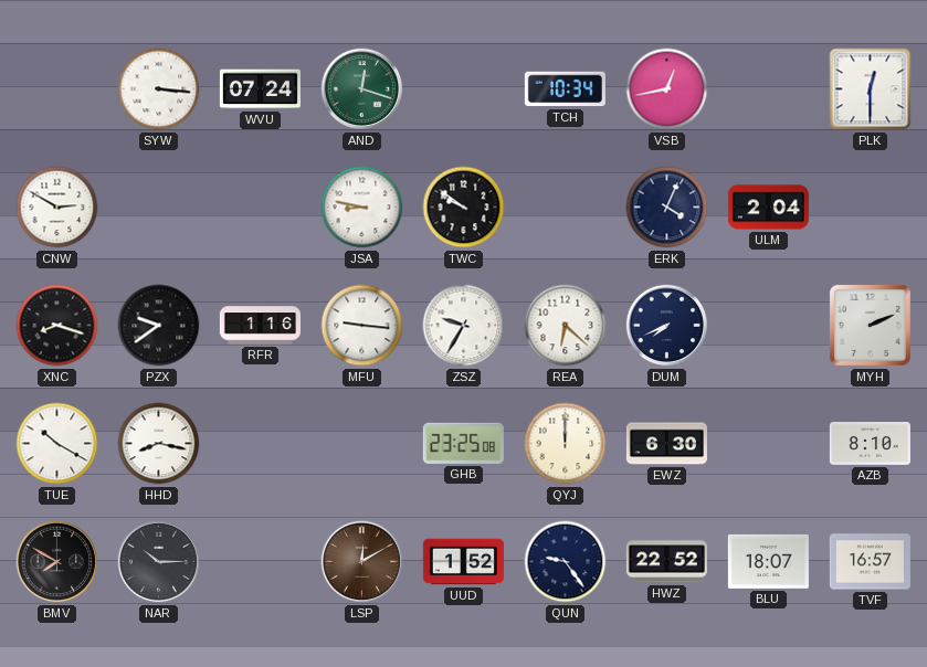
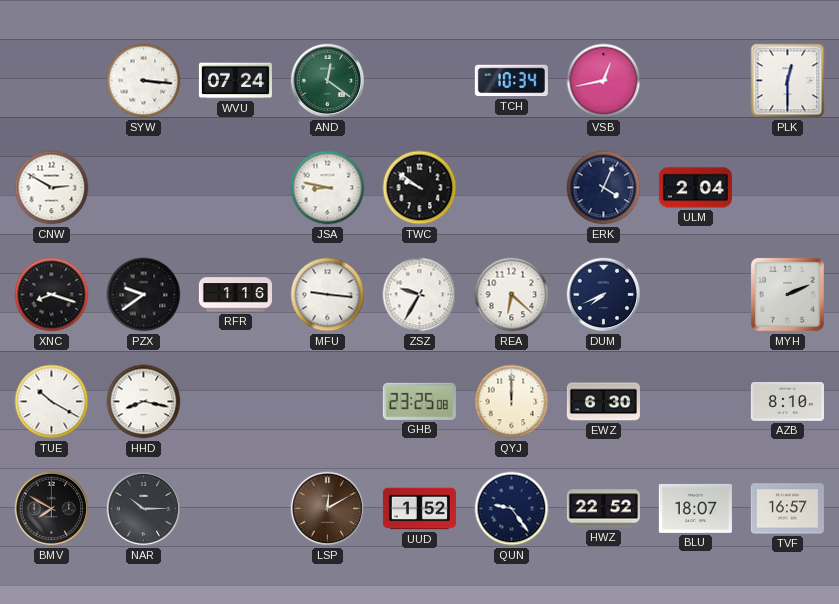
AND: 12:18 -> 12:21 (328, 81)
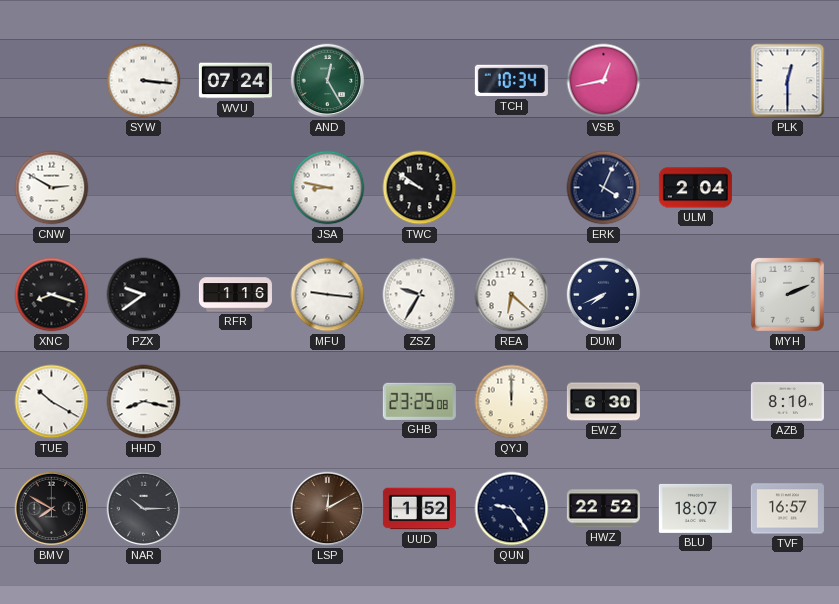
AND: 12:21 -> 12:25 (328, 81)
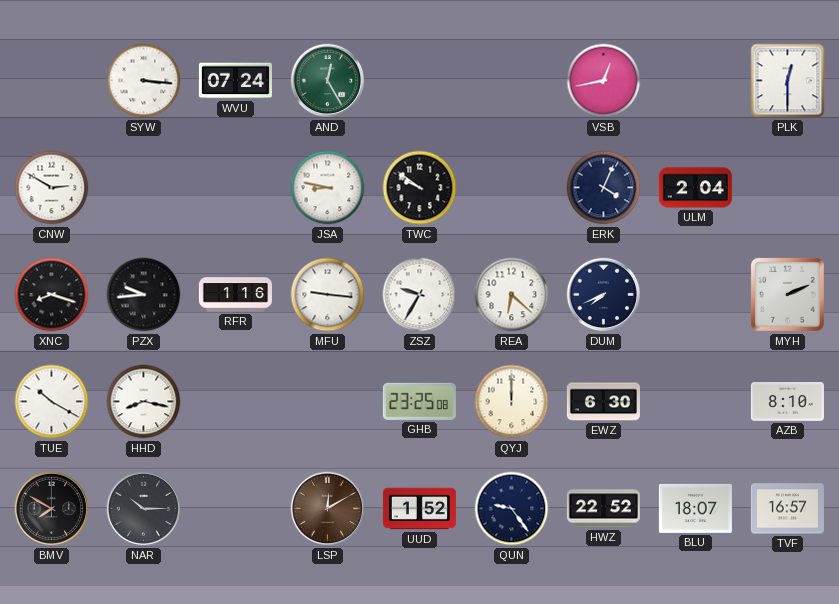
TCH: 10:34 -> none (511, 81)
PZX: 9:39 -> 9:44 (144, 295)
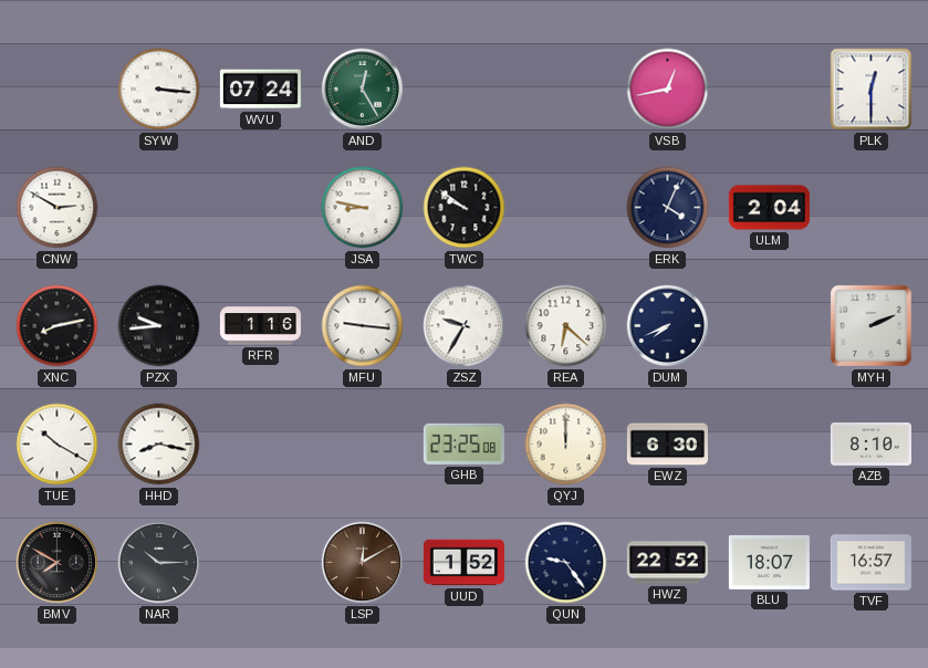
XNC: 8:18 -> 8:13 (58, 326)
